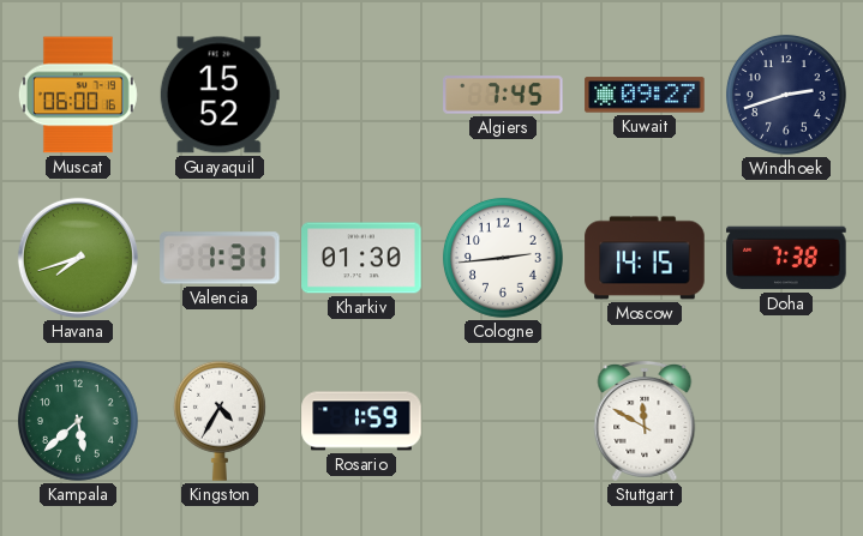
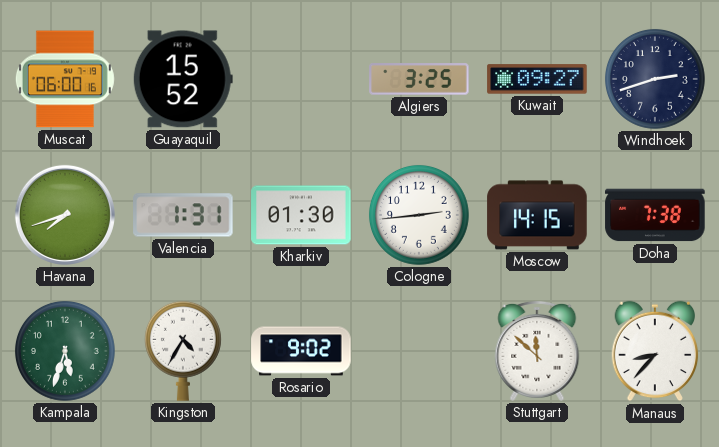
Algiers: 7:45 -> 3:25 (419, 79)
Kampala: 5:38 -> 5:33 (65, 351)
Rosario: 1:59 -> 9:02 (301, 351)
Stuttgart: 11:50 -> 11:52 (537, 351)
Manaus: none -> 8:37 (655, 351)
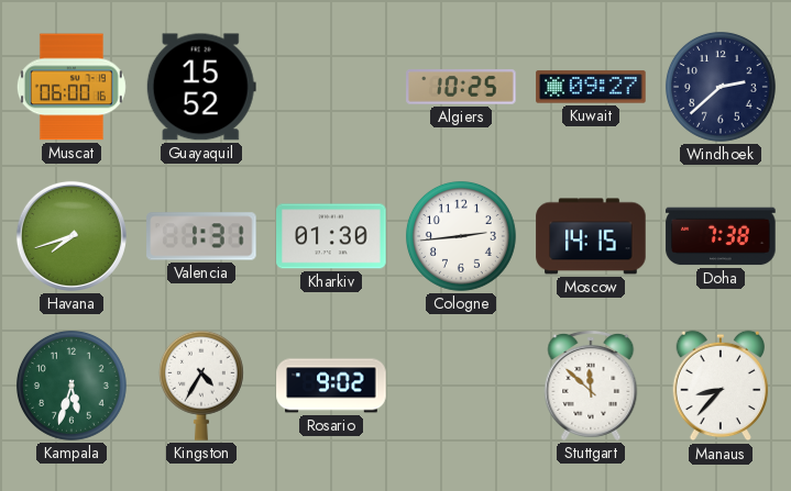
Algiers: 3:25 -> 10:25 (461, 87)
Windhoek: 2:42 -> 2:38 (721, 87)
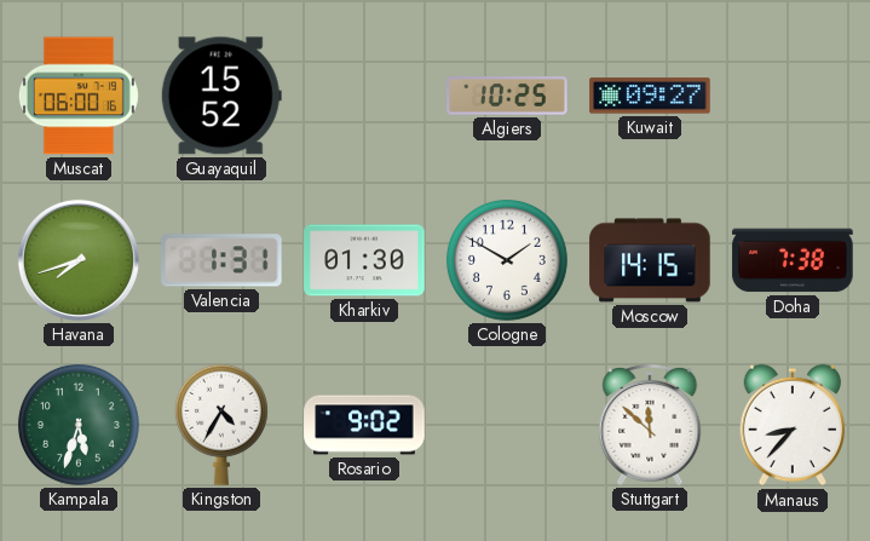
Windhoek: 2:38 -> none (721, 87)
Cologne: 2:44 -> 1:50 (507, 260)
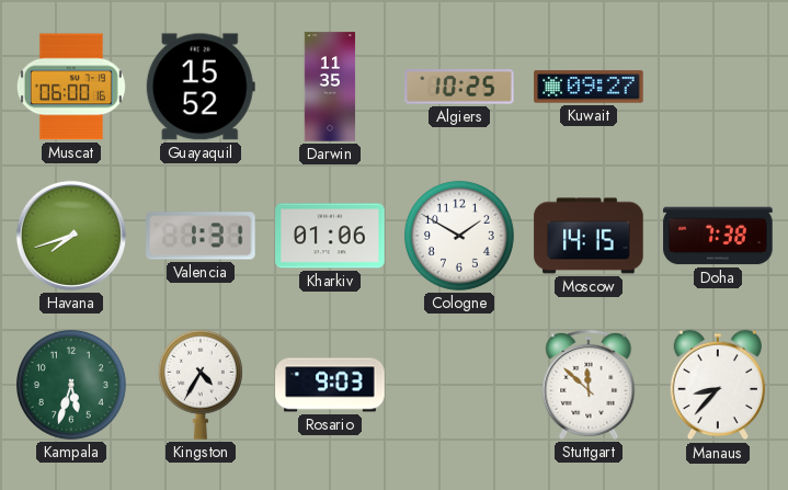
Darwin: none -> 11:35 (330, 87)
Kharkiv: 01:30 -> 01:06 (330, 236)
Rosario: 9:02 -> 9:03 (330, 385)
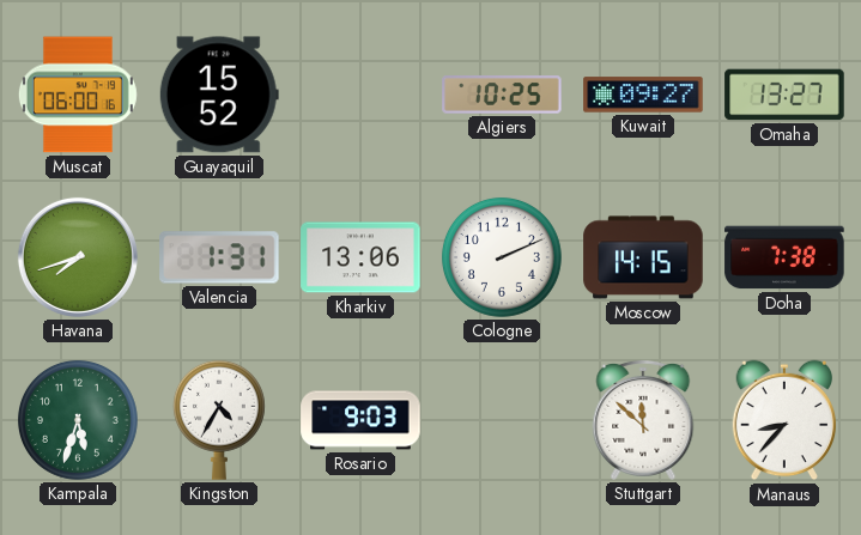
Darwin: 11:35 -> none (330, 87)
Omaha: none -> 13:27 (784, 95)
Kharkiv: 01:06 -> 13:06 (360, 257)
Cologne: 1:50 -> 2:11 (502, 257)
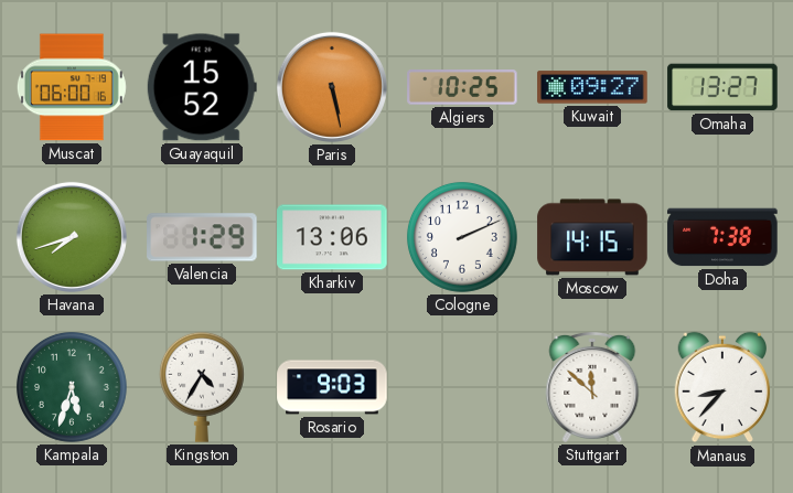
Paris: none -> 5:28 (332, 87)
Valencia: 1:31 -> 1:29 (202, 237)
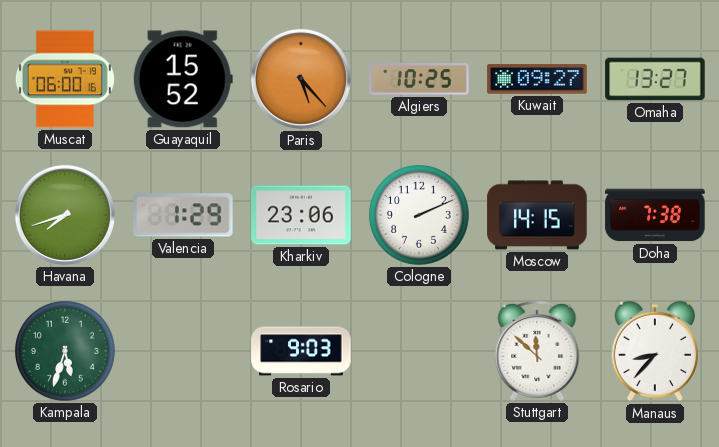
Paris: 5:28 -> 5:23 (301, 79)
Kharkiv: 13:06 -> 23:06 (301, 215)
Kingston: 4:35 -> none (202, 387)
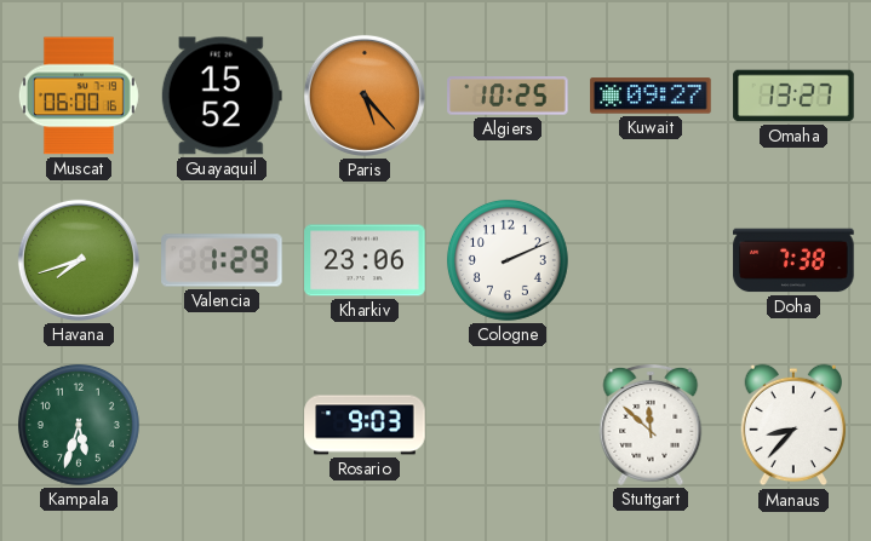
Moscow: 14:15 -> none (537, 215)
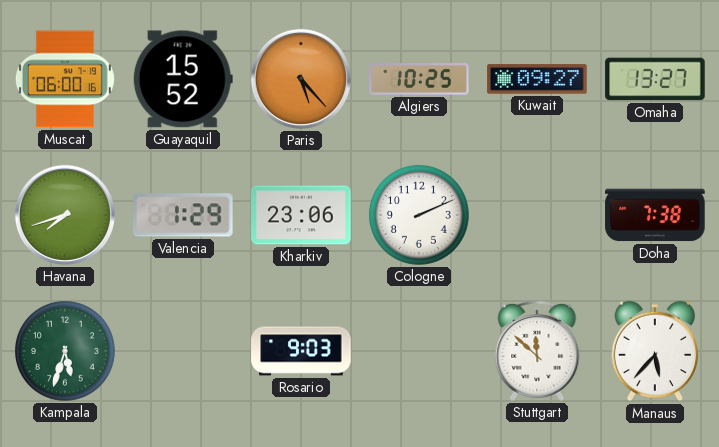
Manaus: 8:37 -> 5:37 (655, 351)
